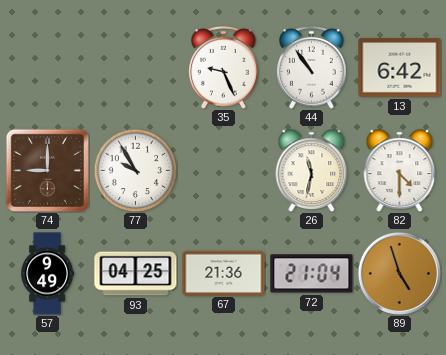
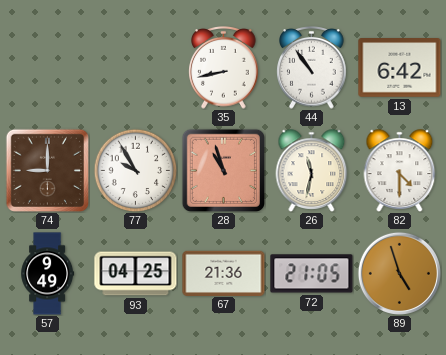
35: 9:26 -> 8:43 (224, 68)
28: none -> 10:57 (223, 170)
72: 21:04 -> 21:05 (312, 274)
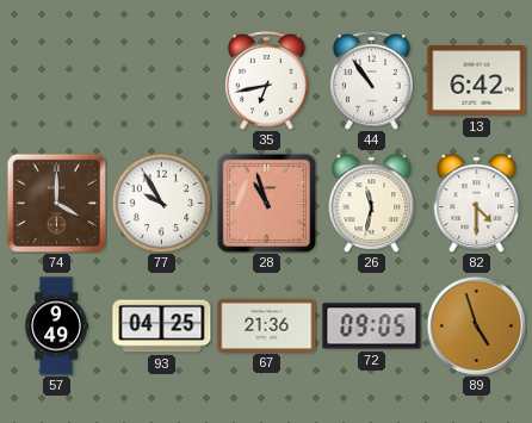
35: 8:43 -> 6:43 (267, 81)
74: 9:00 -> 4:00 (56, 203)
72: 21:05 -> 09:05 (372, 326)
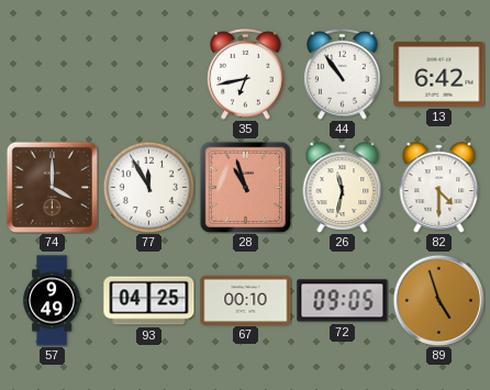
77: 9:55 -> 11:55 (148, 187)
67: 21:36 -> 00:10 (246, 300)
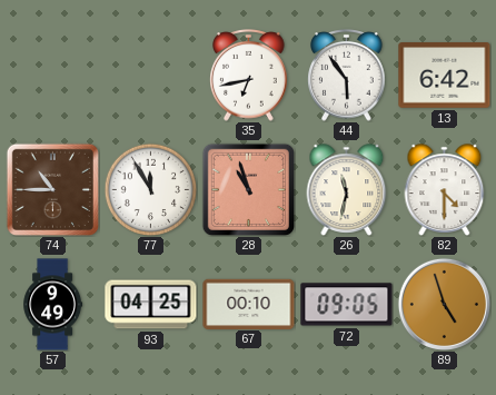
44: 10:54 -> 5:54 (347, 76)
74: 4:00 -> 10:45 (52, 189)
